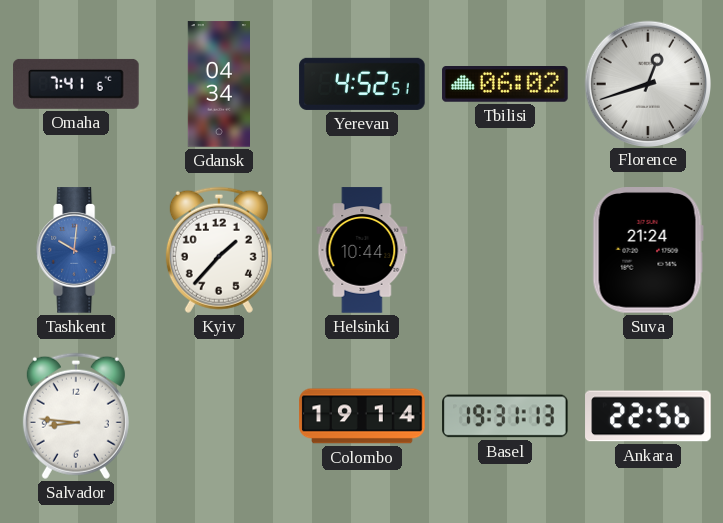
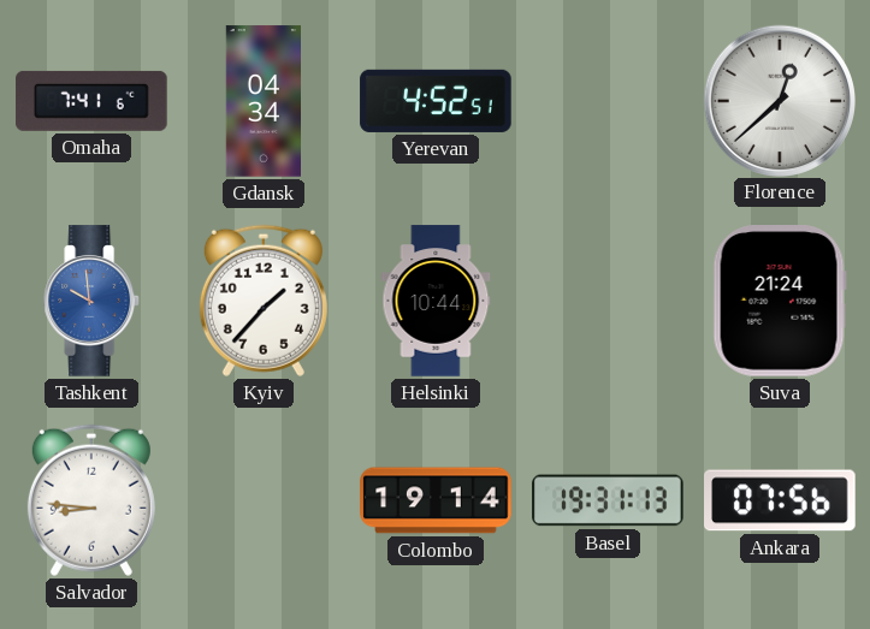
Tbilisi: 06:02 -> none (505, 85)
Florence: 12:42 -> 12:38 (779, 100)
Tashkent: 10:01 -> 9:59 (93, 301)
Ankara: 22:56 -> 07:56 (780, 500)
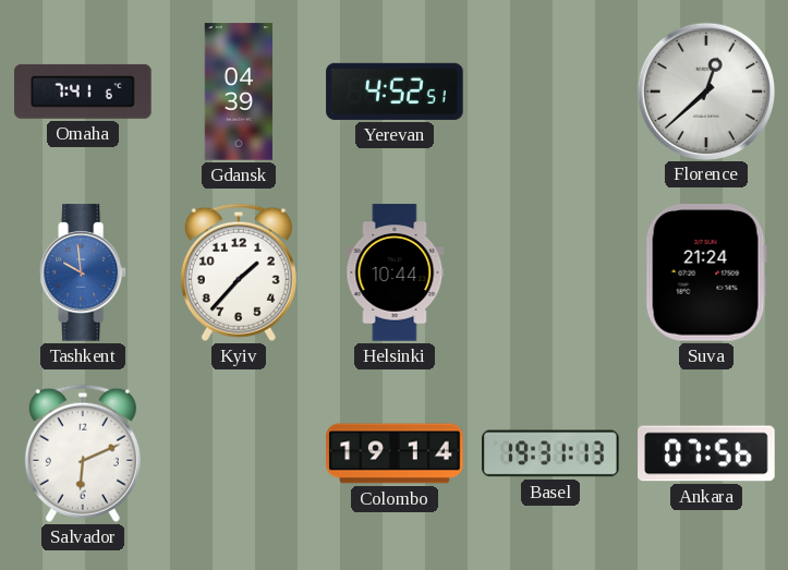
Gdansk: 04:34 -> 04:39 (238, 92)
Salvador: 8:46 -> 6:11 (83, 453)
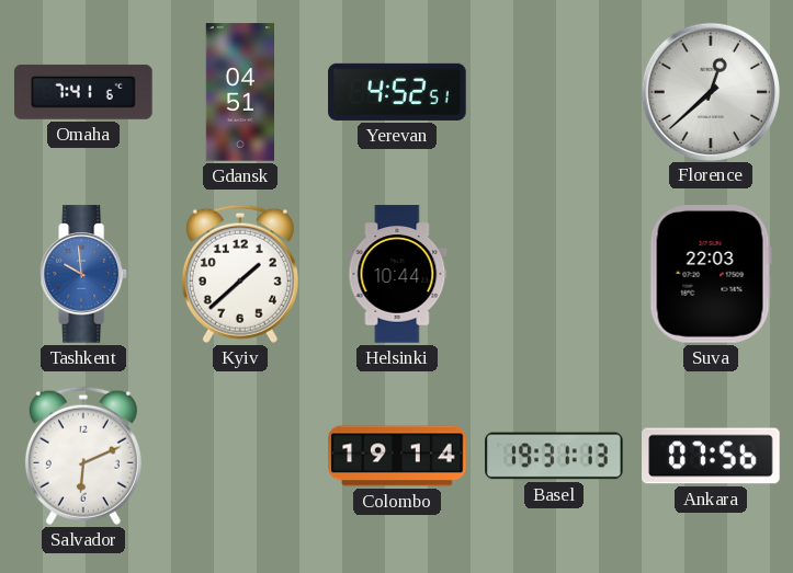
Gdansk: 04:39 -> 04:51 (239, 92)
Kyiv: 1:37 -> 1:38 (240, 274)
Suva: 21:24 -> 22:03 (711, 275)
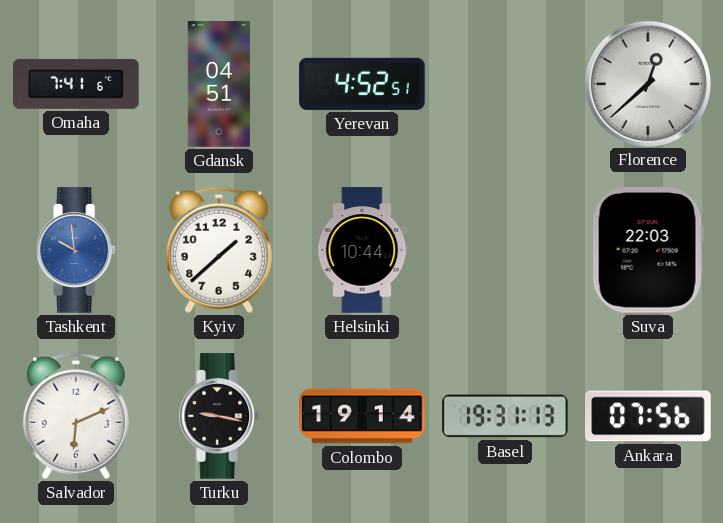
Turku: none -> 9:17 (220, 416)
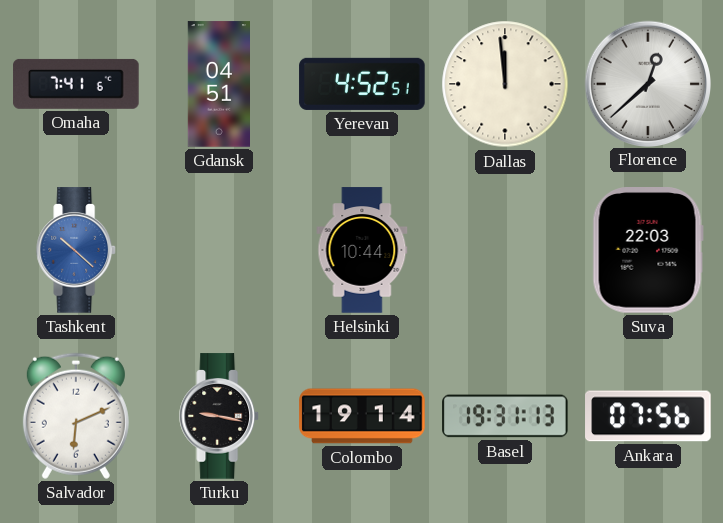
Dallas: none -> 11:59 (505, 84)
Tashkent: 9:59 -> 10:22 (77, 250)
Kyiv: 1:38 -> none (219, 250)
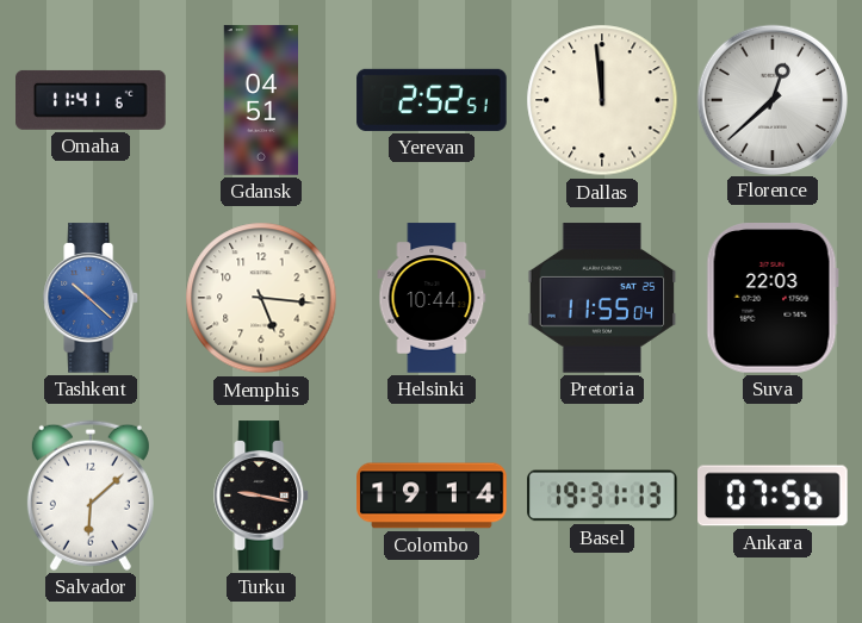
Omaha: 7:41 -> 11:41 (91, 100)
Yerevan: 4:52 -> 2:52 (432, 100)
Memphis: none -> 5:16 (261, 298)
Pretoria: none -> 11:55 (602, 298)
Salvador: 6:11 -> 6:08 (91, 496)
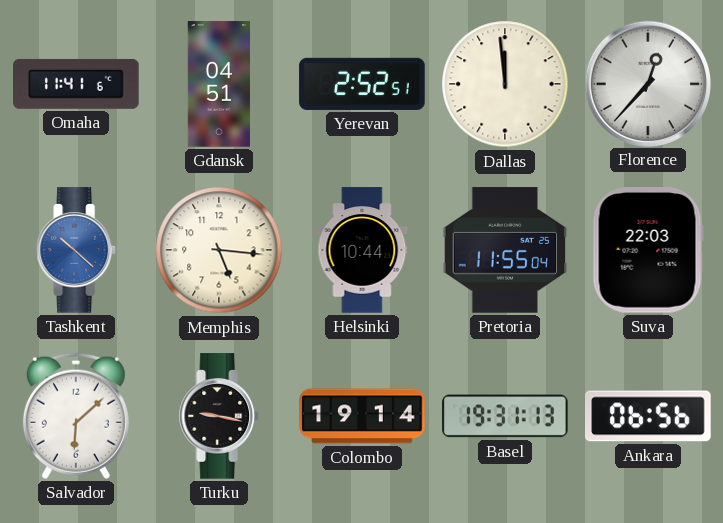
Florence: 12:38 -> 12:37 (647, 83)
Ankara: 07:56 -> 06:56 (648, 416)
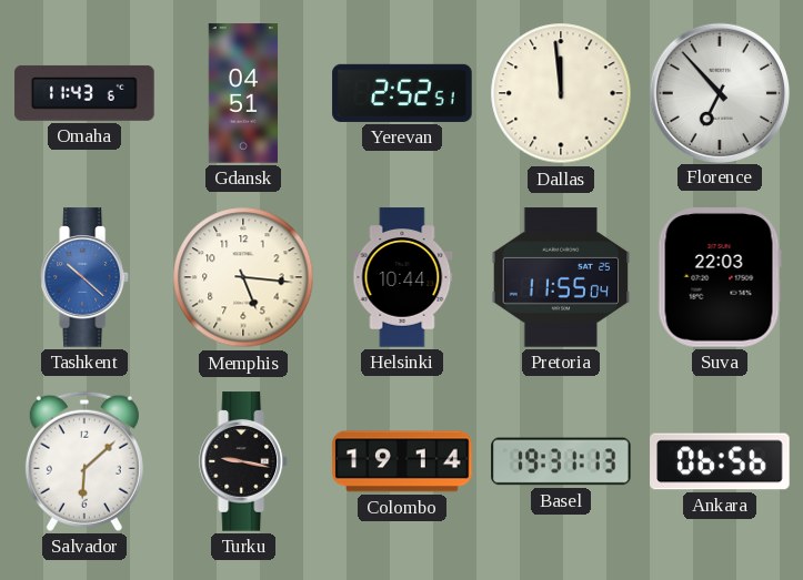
Omaha: 11:41 -> 11:43 (84, 93)
Florence: 12:37 -> 6:53 (719, 92)
